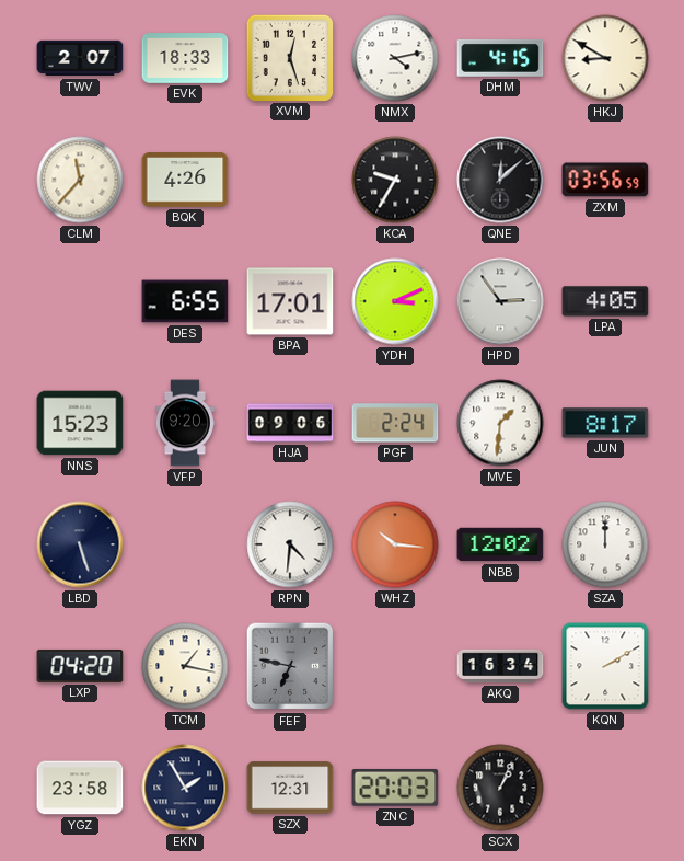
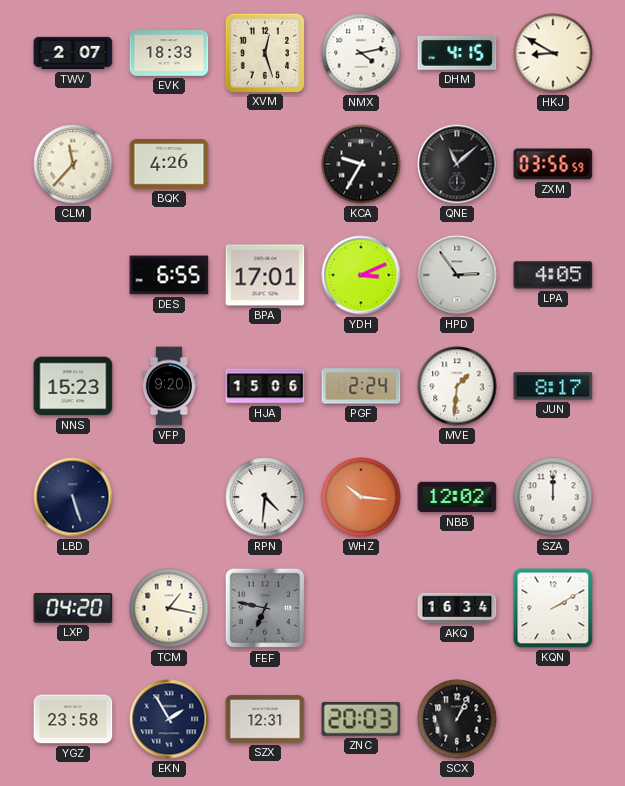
QNE: 12:08 -> 11:08 (457, 164)
HJA: 09:06 -> 15:06 (265, 386)
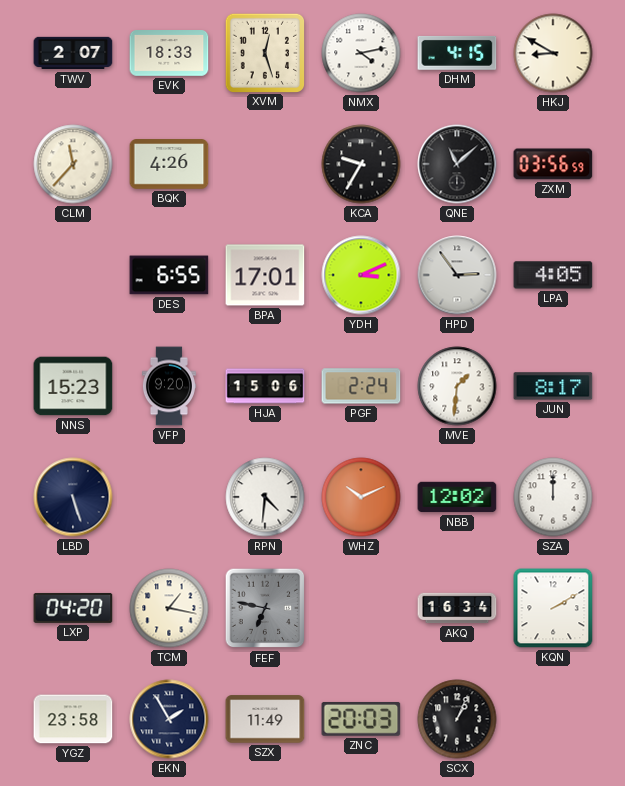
WHZ: 10:16 -> 10:11 (361, 497)
SZX: 12:31 -> 11:49 (265, 719)
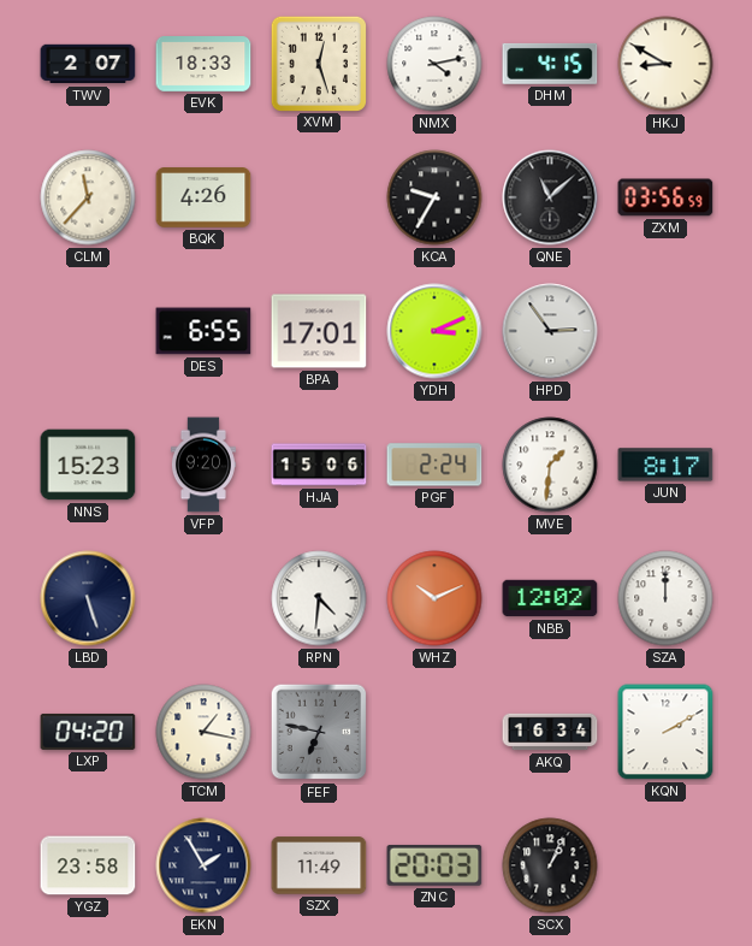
LPA: 4:05 -> none (553, 275)
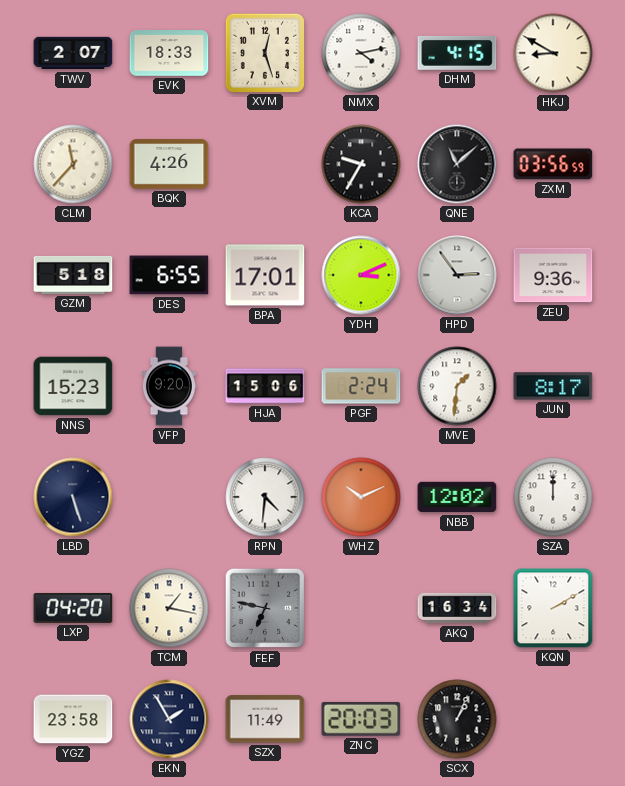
GZM: none -> 5:18 (73, 275)
ZEU: none -> 9:36 (553, 275)
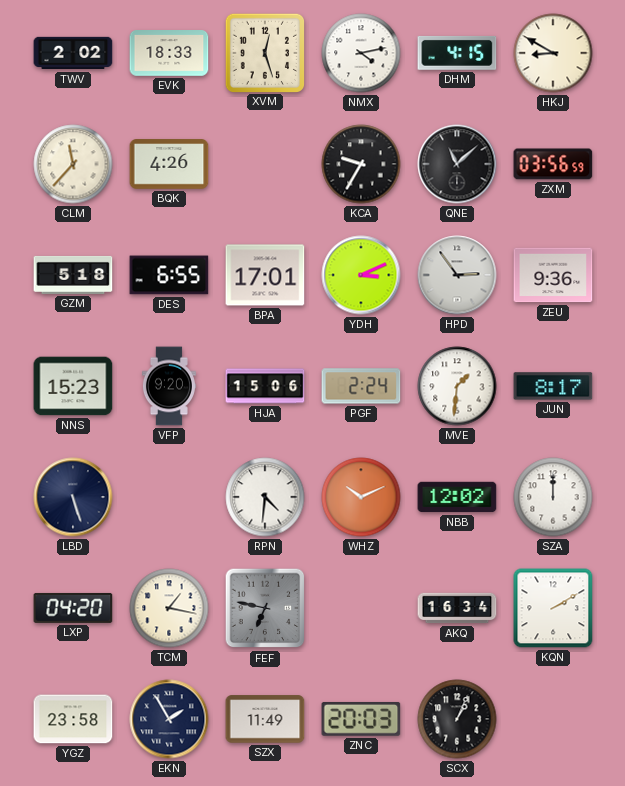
TWV: 2:07 -> 2:02 (73, 53)
